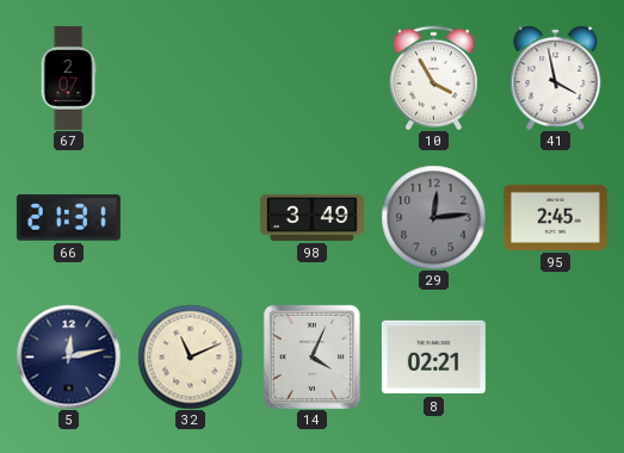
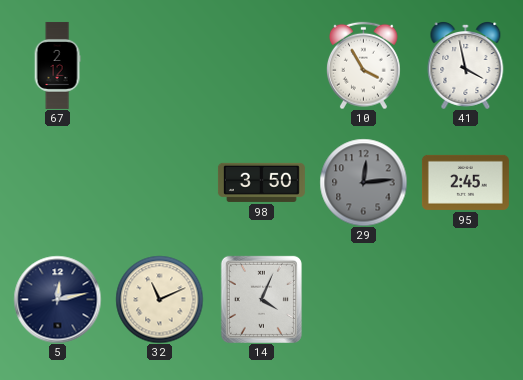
67: 2:07 -> 2:12 (57, 65)
66: 21:31 -> none (68, 218)
98: 3:49 -> 3:50 (261, 182)
8: 02:21 -> none (433, 358)
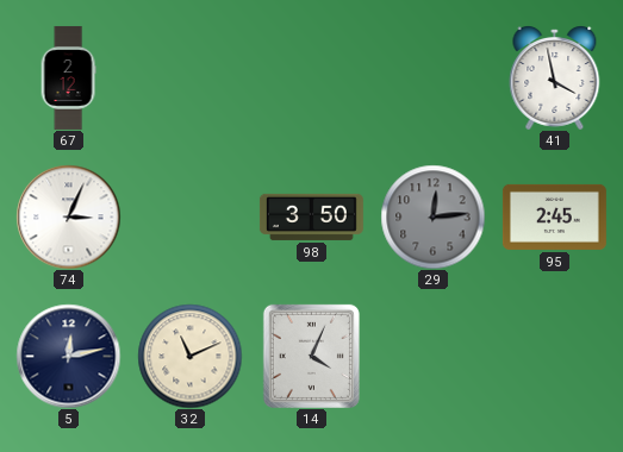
10: 3:55 -> none (364, 65)
74: none -> 3:04 (68, 216)
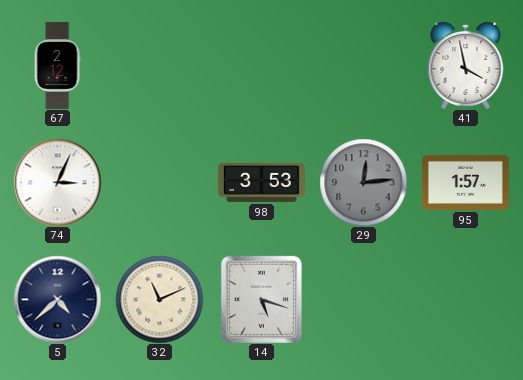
98: 3:50 -> 3:53 (261, 182)
95: 2:45 -> 1:57 (465, 182)
5: 12:13 -> 4:38 (57, 299)
14: 4:04 -> 5:18 (261, 299)
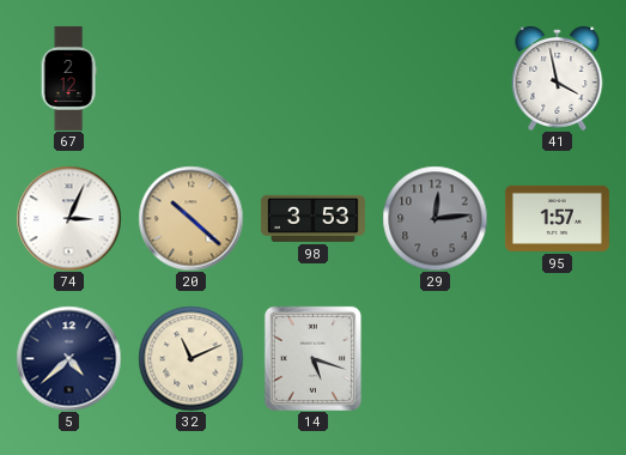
20: none -> 10:22 (190, 218)
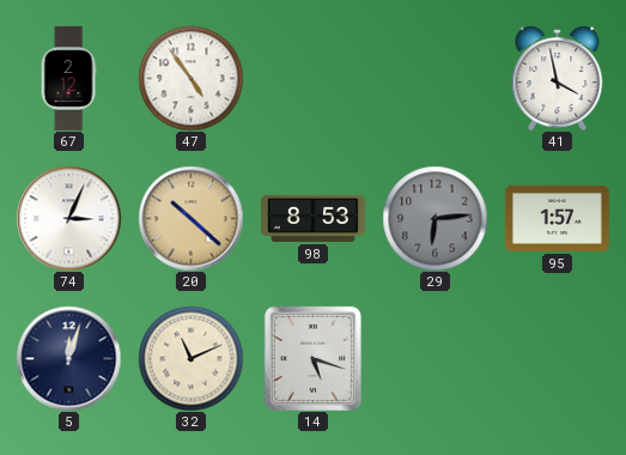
47: none -> 4:54 (190, 78)
98: 3:53 -> 8:53 (312, 218)
29: 12:14 -> 6:14 (434, 218)
5: 4:38 -> 12:03 (68, 358)
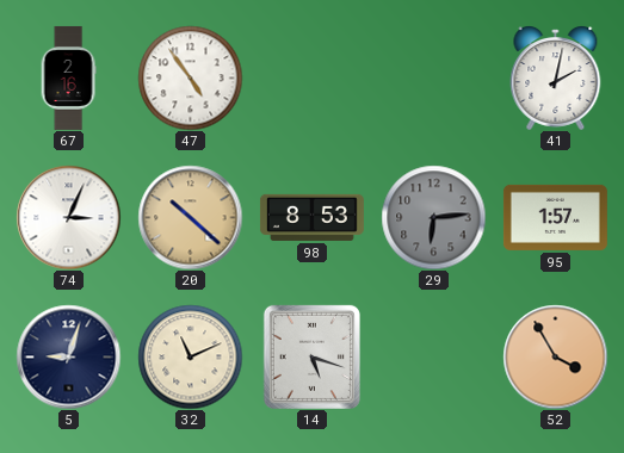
67: 2:12 -> 2:16 (68, 77)
41: 3:58 -> 2:02 (556, 79)
5: 12:03 -> 9:03 (68, 356)
52: none -> 3:55 (555, 356)
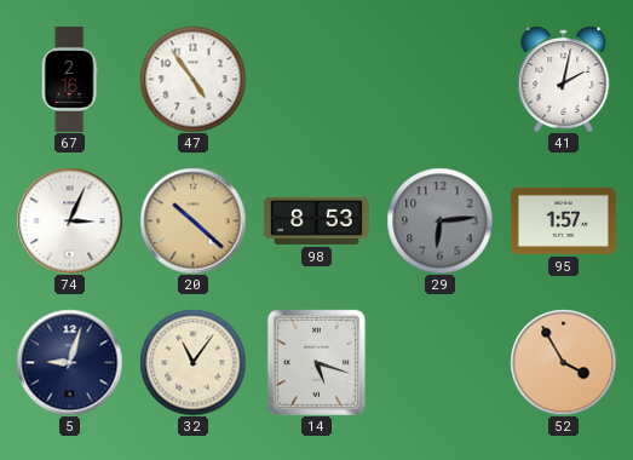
32: 11:11 -> 11:06 (192, 362)
